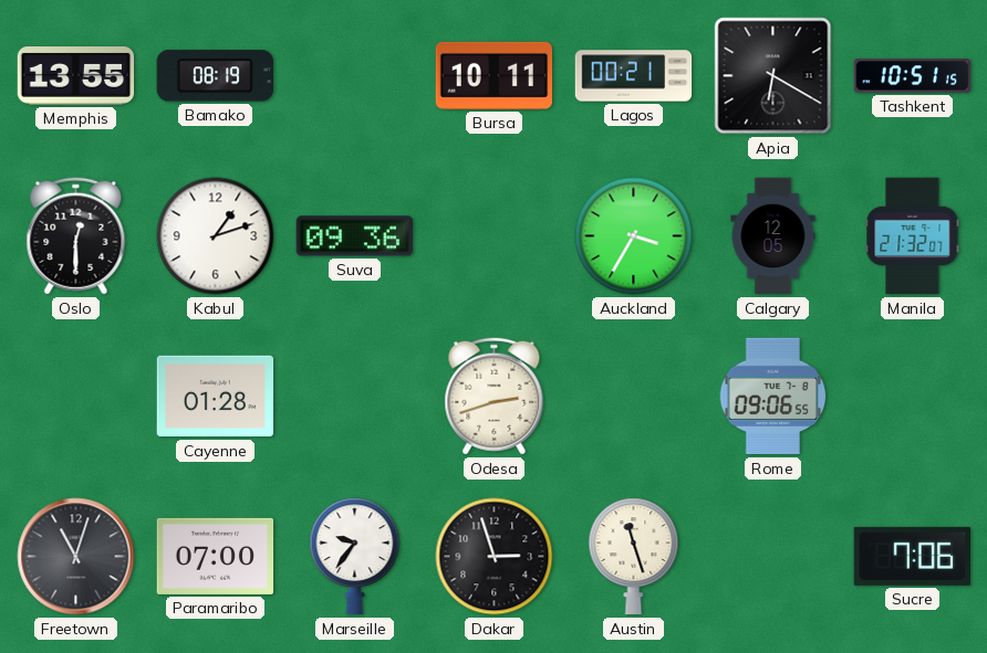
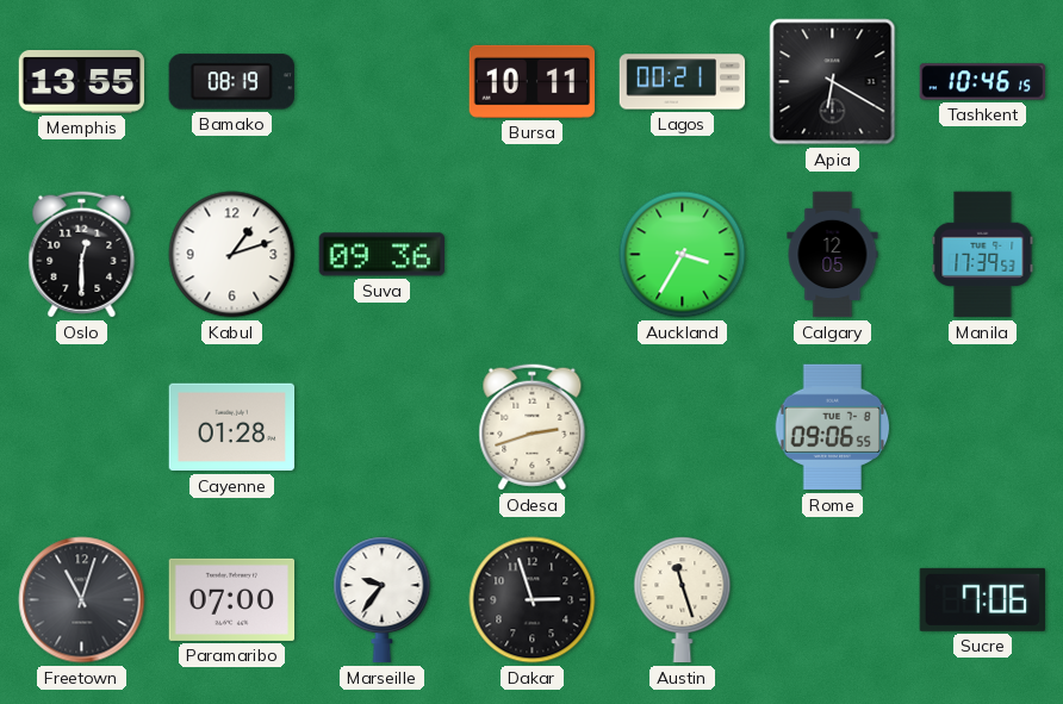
Tashkent: 10:51 -> 10:46 (983, 82)
Manila: 21:32 -> 17:39 (983, 255)
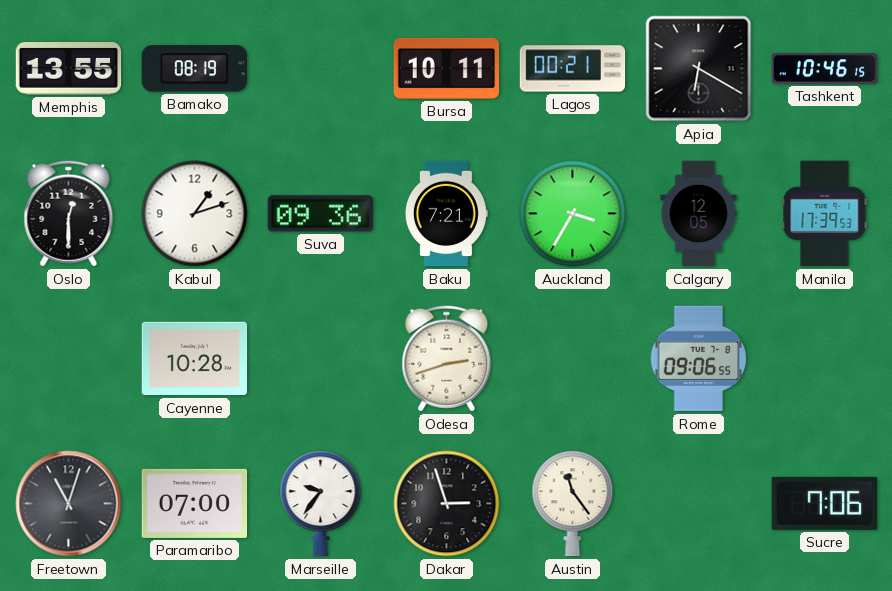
Baku: none -> 7:21 (446, 214)
Cayenne: 01:28 -> 10:28 (195, 359)
Austin: 11:27 -> 11:24 (573, 504)
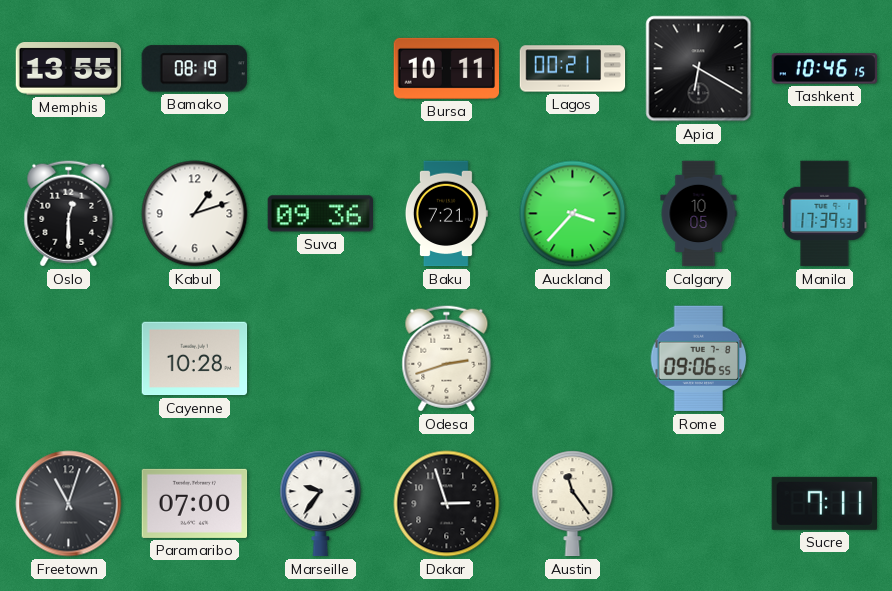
Auckland: 3:35 -> 3:37 (573, 214)
Calgary: 12:05 -> 10:05 (699, 214)
Sucre: 7:06 -> 7:11 (824, 503)
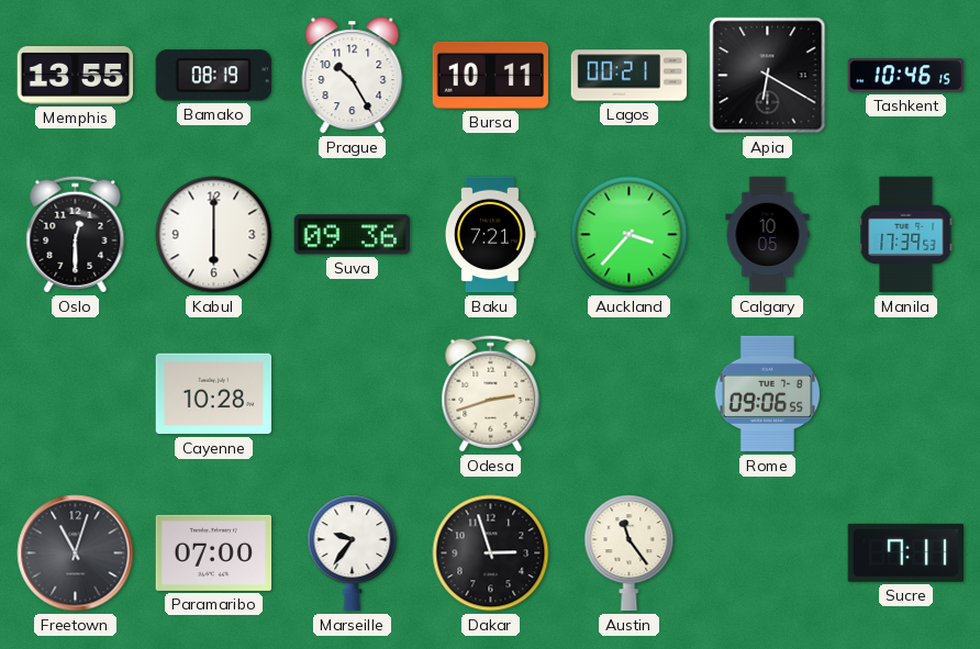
Prague: none -> 10:25 (353, 76)
Kabul: 1:12 -> 6:00 (214, 235)
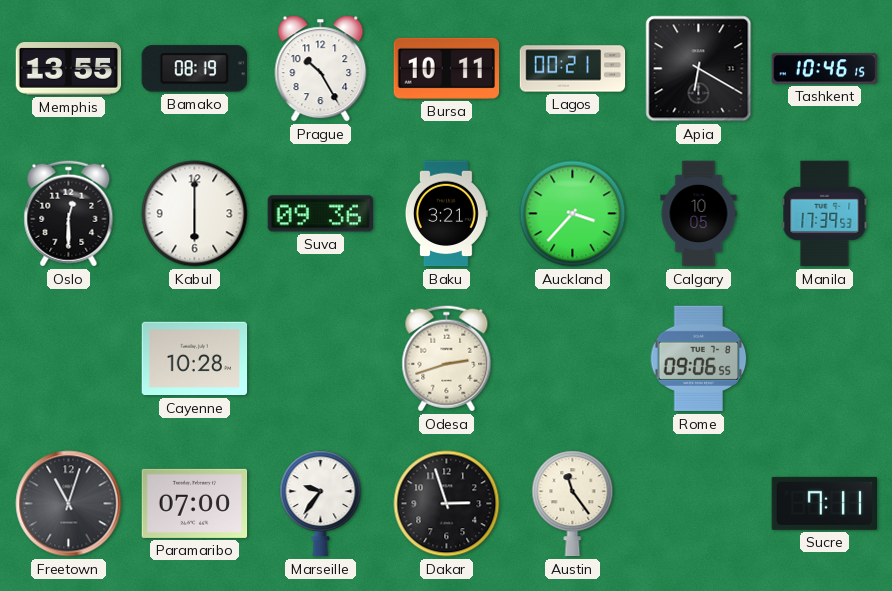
Baku: 7:21 -> 3:21 (446, 214)
